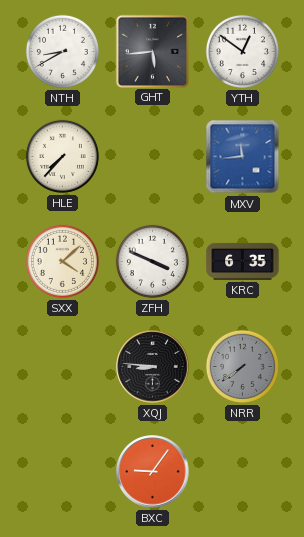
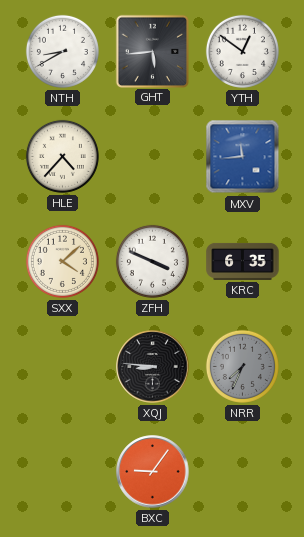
HLE: 7:37 -> 4:37 (62, 156)
NRR: 7:39 -> 7:34 (242, 366)
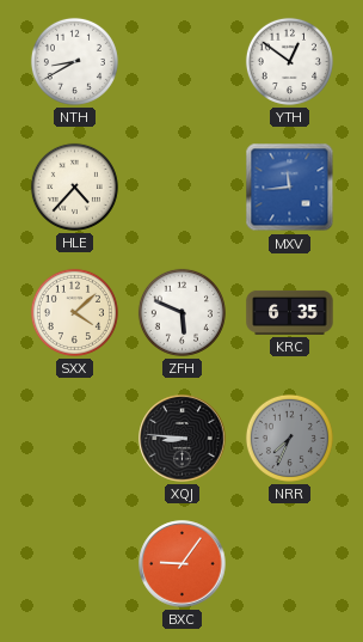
GHT: 5:44 -> none (152, 51)
ZFH: 3:49 -> 5:49 (181, 312)
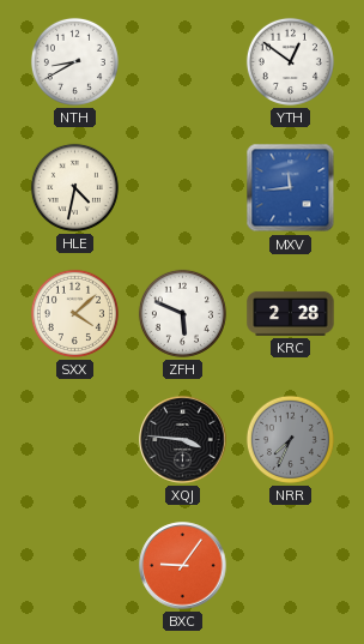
HLE: 4:37 -> 4:32 (74, 187)
KRC: 6:35 -> 2:28 (291, 313)
XQJ: 8:46 -> 3:46 (183, 440)
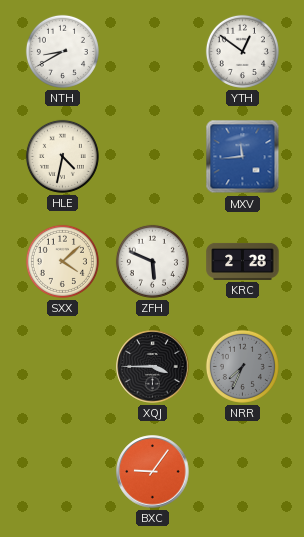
XQJ: 3:46 -> 3:45 (153, 367)
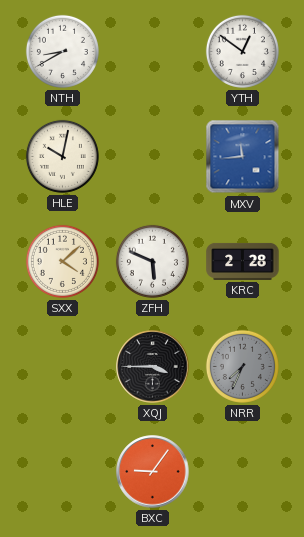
HLE: 4:32 -> 10:02 (62, 156)
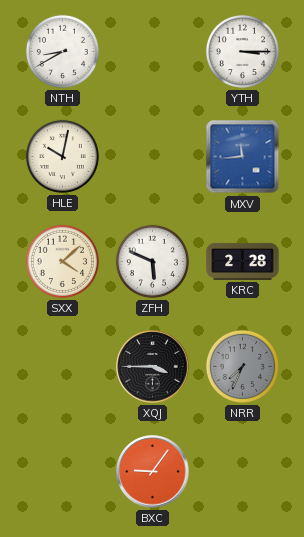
YTH: 12:51 -> 3:15 (242, 51)
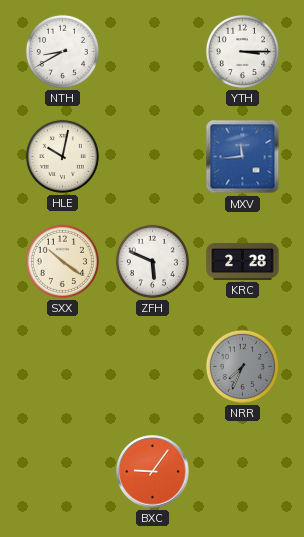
SXX: 4:08 -> 10:21 (62, 261)
XQJ: 3:45 -> none (153, 367)
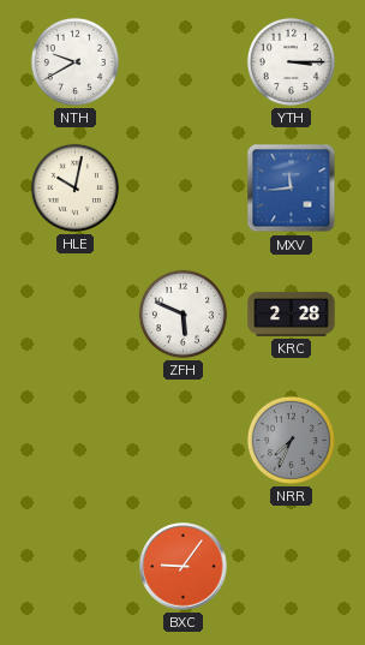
NTH: 8:40 -> 9:40 (74, 61)
SXX: 10:21 -> none (62, 261)
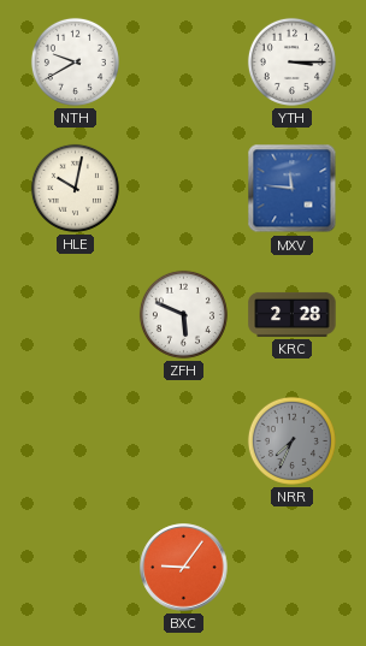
MXV: 11:44 -> 11:46 (293, 189)
